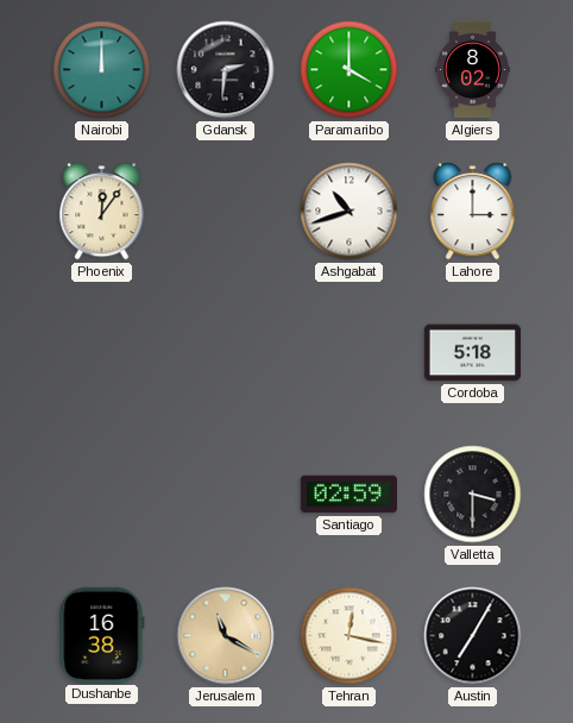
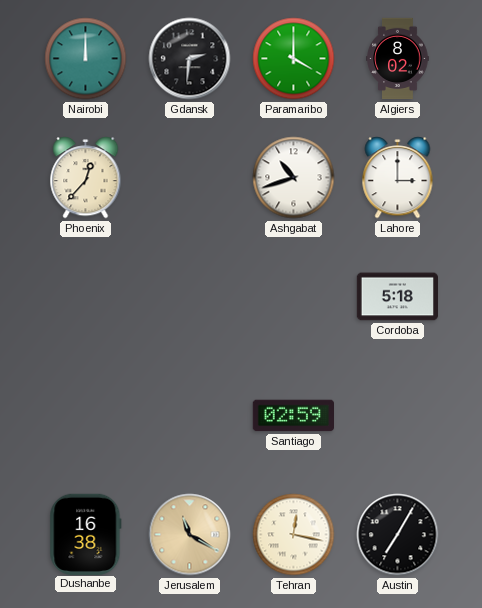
Phoenix: 12:06 -> 12:37 (86, 178)
Valletta: 3:30 -> none (473, 495)
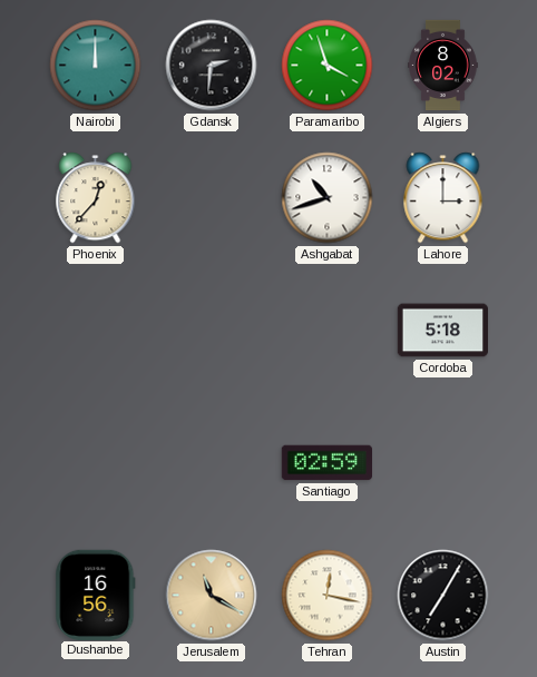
Paramaribo: 4:00 -> 3:57 (328, 66)
Dushanbe: 16:38 -> 16:56 (96, 595)
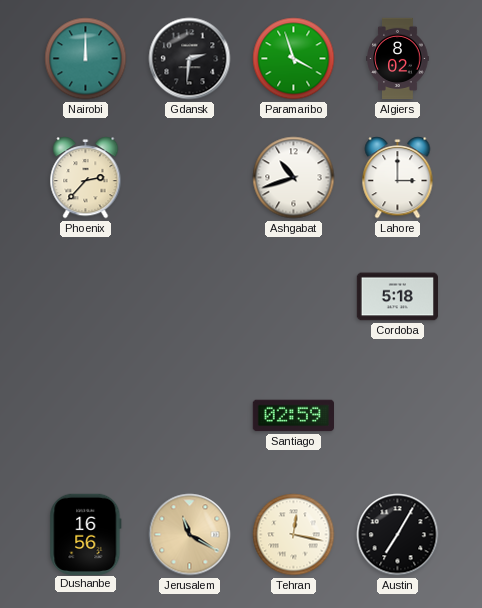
Phoenix: 12:37 -> 2:37 (86, 178)
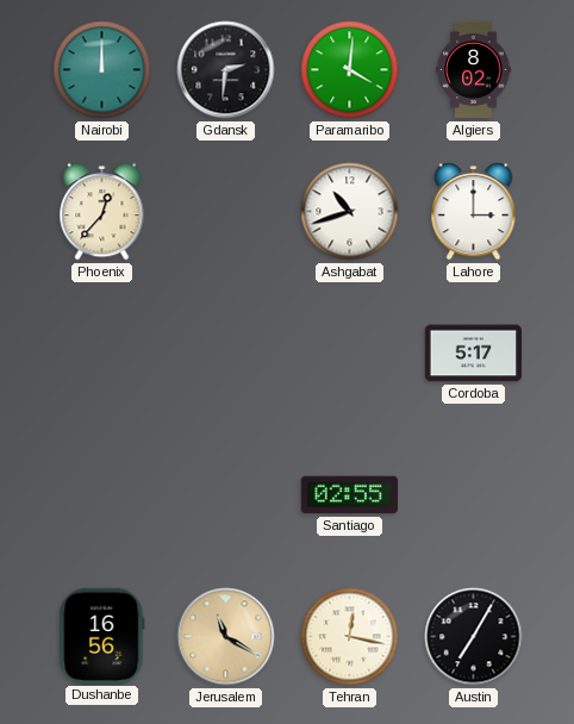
Paramaribo: 3:57 -> 4:01 (350, 70)
Phoenix: 2:37 -> 12:37 (102, 212)
Cordoba: 5:18 -> 5:17 (474, 354)
Santiago: 02:59 -> 02:55 (349, 495)
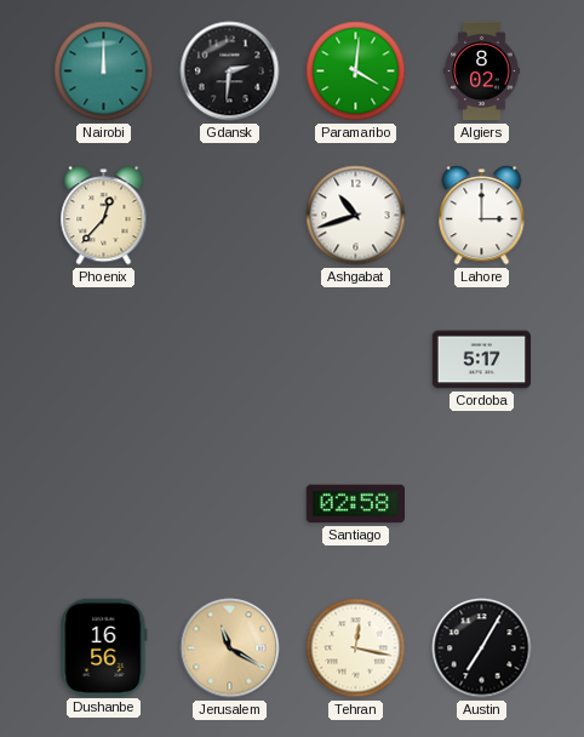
Santiago: 02:55 -> 02:58 (355, 504)
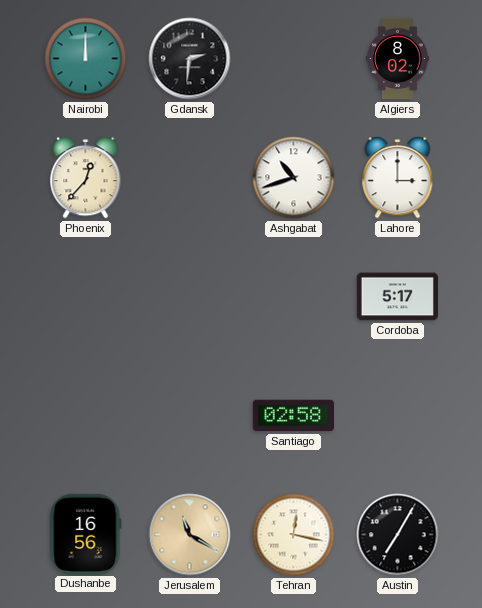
Paramaribo: 4:01 -> none (356, 72)
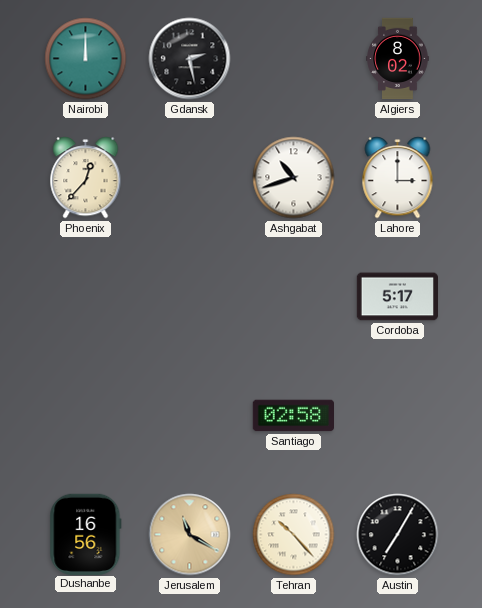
Gdansk: 2:31 -> 2:28 (190, 59)
Tehran: 12:17 -> 10:23 (294, 535)
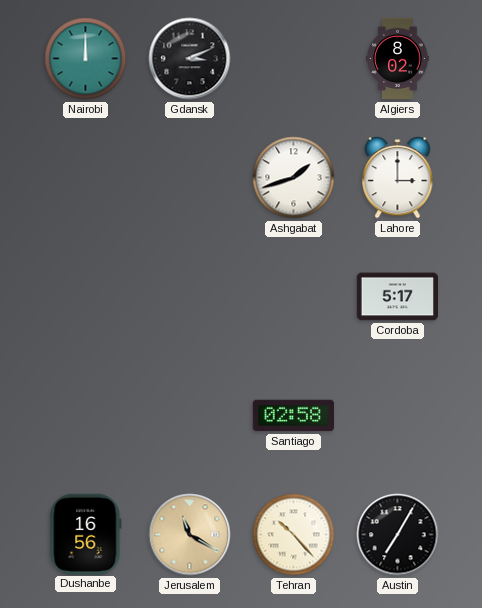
Gdansk: 2:28 -> 3:11 (190, 59)
Phoenix: 12:37 -> none (86, 178)
Ashgabat: 10:42 -> 1:42 (294, 178)
